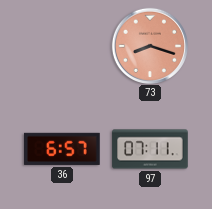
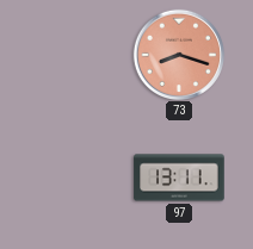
36: 6:57 -> none (63, 149)
97: 07:11 -> 13:11 (179, 178)
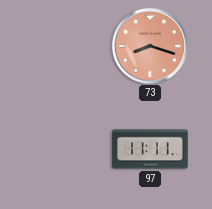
97: 13:11 -> 11:11 (150, 149)
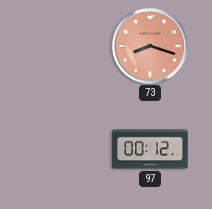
97: 11:11 -> 00:12 (150, 149)
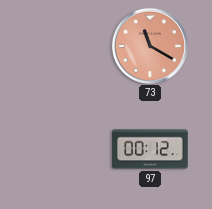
73: 8:18 -> 11:20 (149, 45)
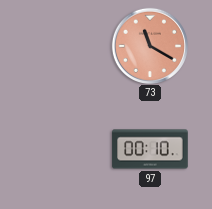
97: 00:12 -> 00:10 (150, 149)
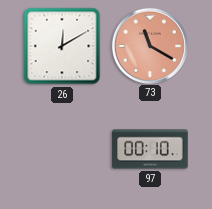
26: none -> 12:10 (62, 46)
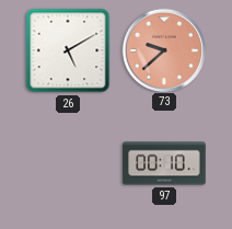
26: 12:10 -> 5:10 (68, 50)
73: 11:20 -> 9:38 (163, 49)
